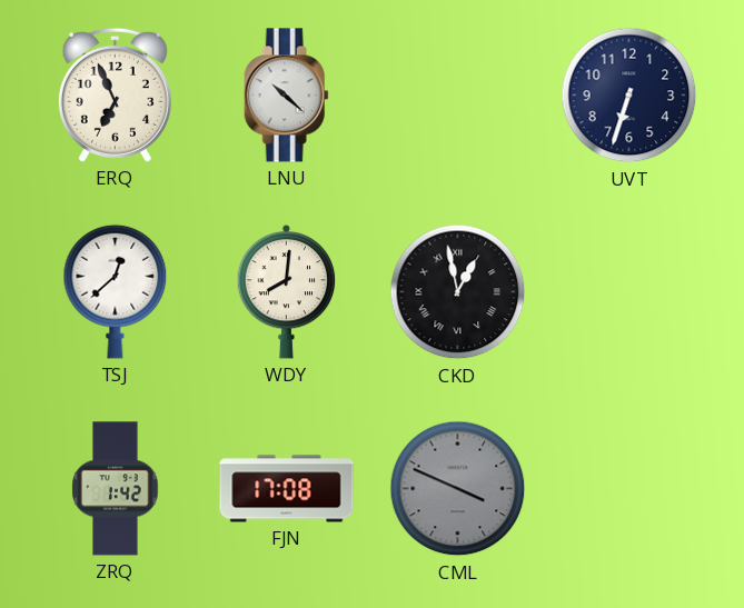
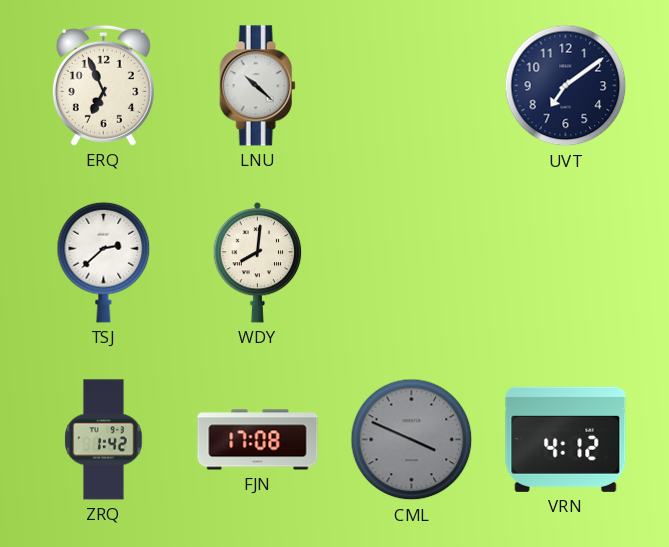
UVT: 6:33 -> 7:09 (566, 86)
TSJ: 12:38 -> 2:38 (104, 262)
CKD: 12:58 -> none (458, 292)
VRN: none -> 4:12 (566, 439)
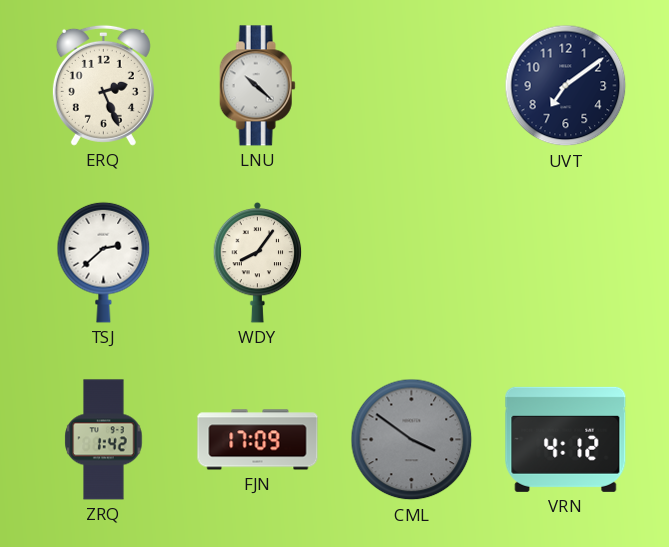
ERQ: 6:56 -> 2:26 (103, 85)
WDY: 8:01 -> 8:06 (258, 262)
FJN: 17:08 -> 17:09 (258, 440)
CML: 3:49 -> 3:51 (412, 440)
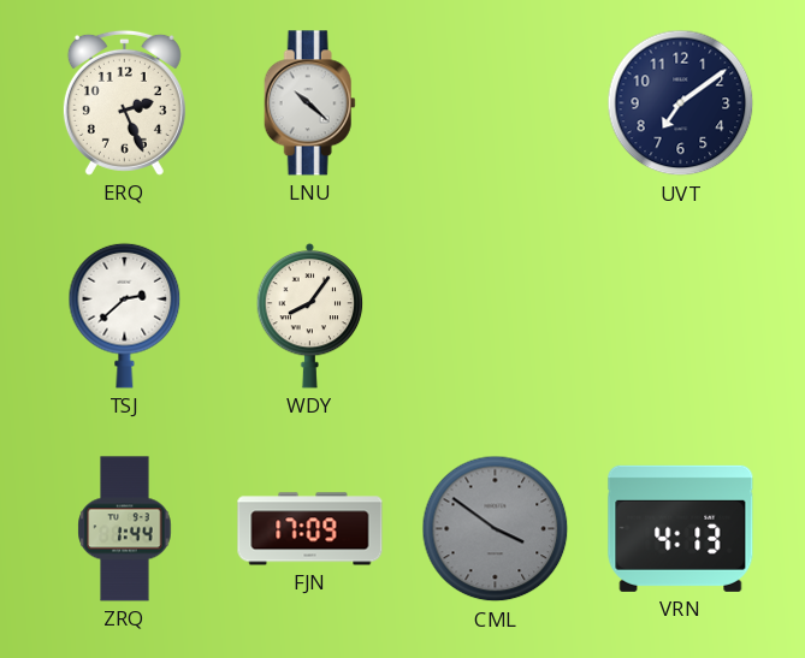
ZRQ: 1:42 -> 1:44 (125, 529)
VRN: 4:12 -> 4:13 (681, 528)
